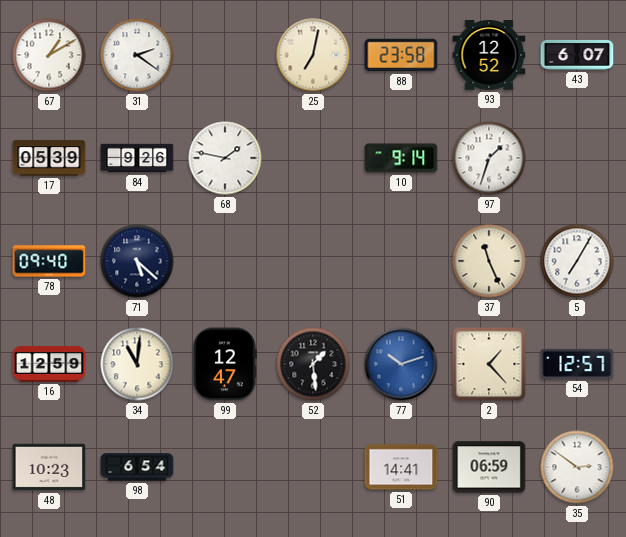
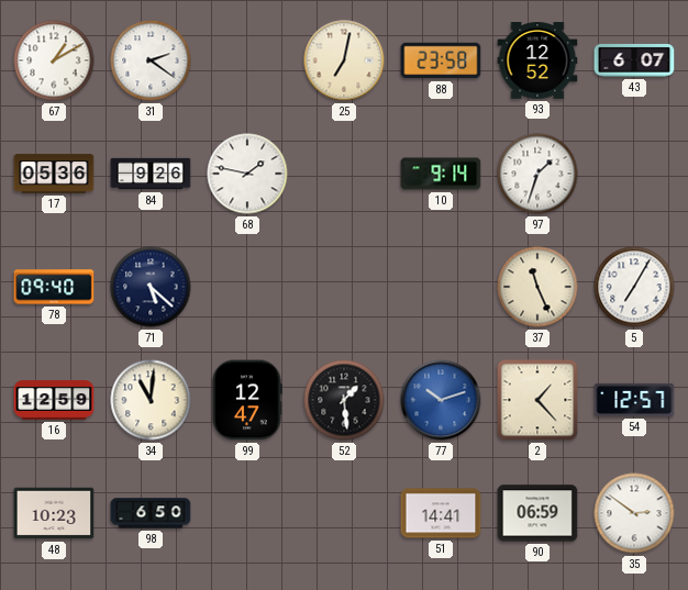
17: 05:39 -> 05:36 (54, 174)
98: 6:54 -> 6:50 (151, 513)
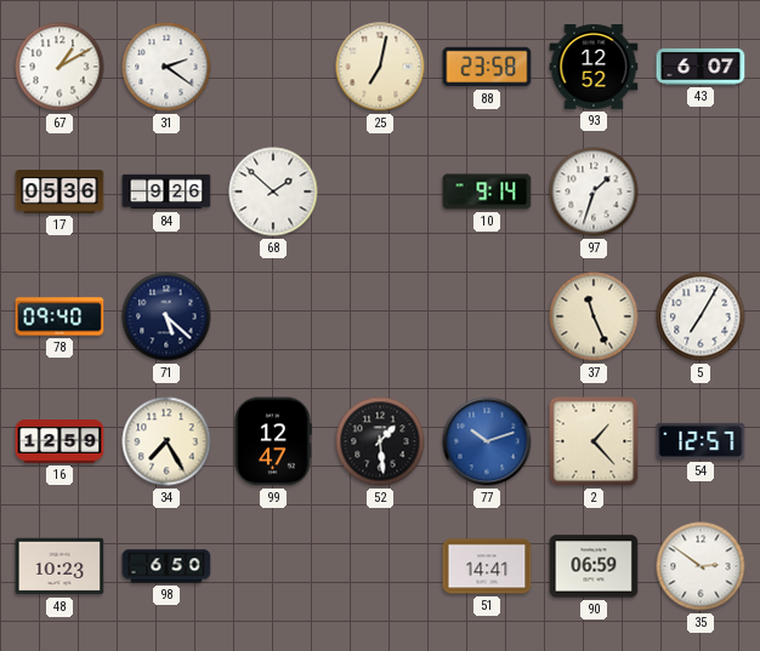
68: 1:47 -> 1:52 (273, 192)
34: 11:01 -> 7:25 (166, 441)
